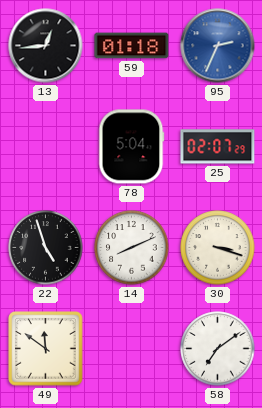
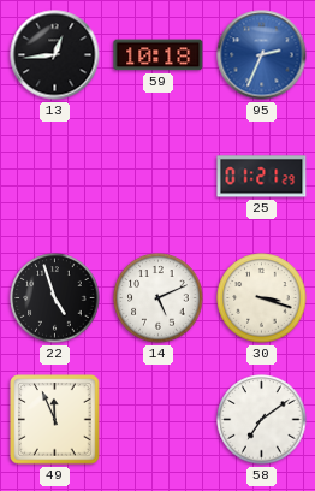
59: 01:18 -> 10:18 (159, 55)
78: 5:04 -> none (131, 147)
25: 02:07 -> 01:21 (262, 177)
14: 8:11 -> 5:11 (159, 298)
49: 11:51 -> 11:56 (55, 420)
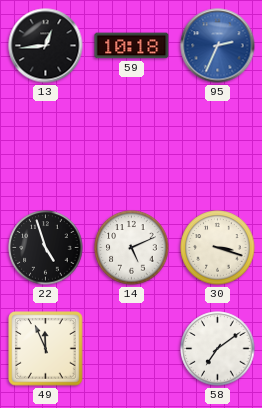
25: 01:21 -> none (262, 177)
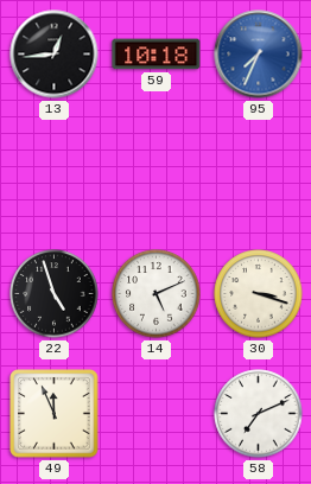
95: 2:34 -> 7:34 (259, 55)
58: 7:09 -> 7:11 (259, 414)
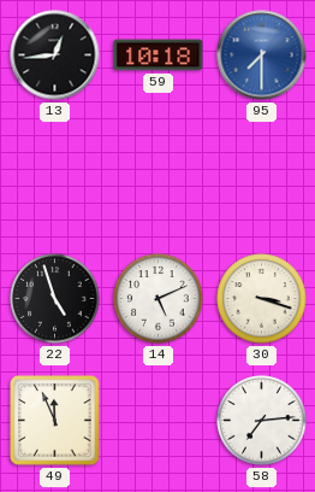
95: 7:34 -> 7:30 (262, 55)
58: 7:11 -> 7:14 (262, 421)
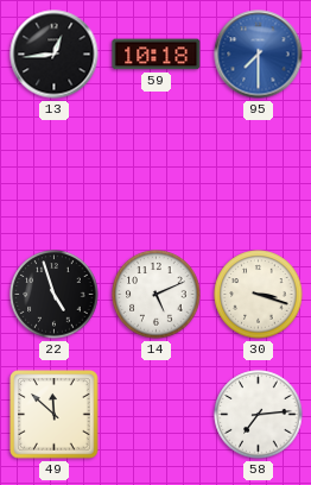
49: 11:56 -> 11:52 (55, 415)
